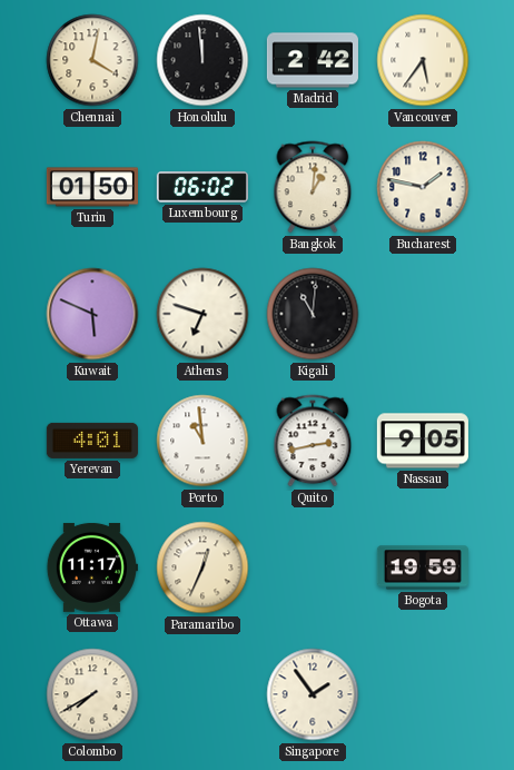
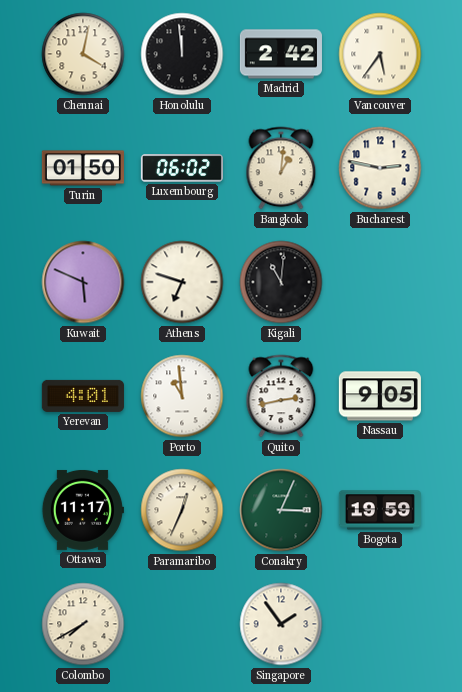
Bucharest: 1:47 -> 2:47 (380, 168)
Conakry: none -> 3:04 (281, 510)
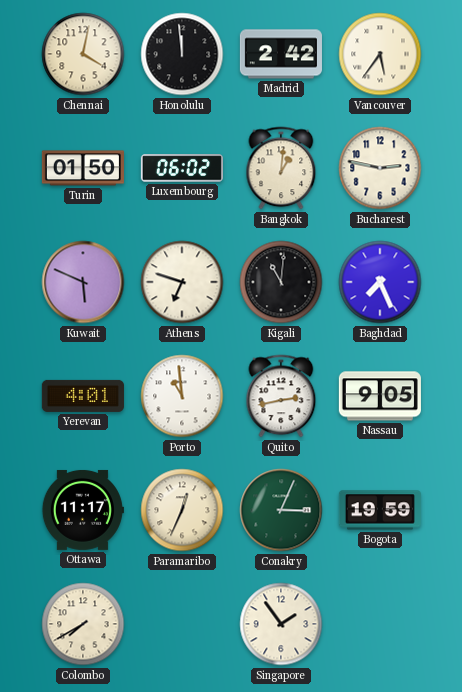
Baghdad: none -> 7:26 (380, 282)
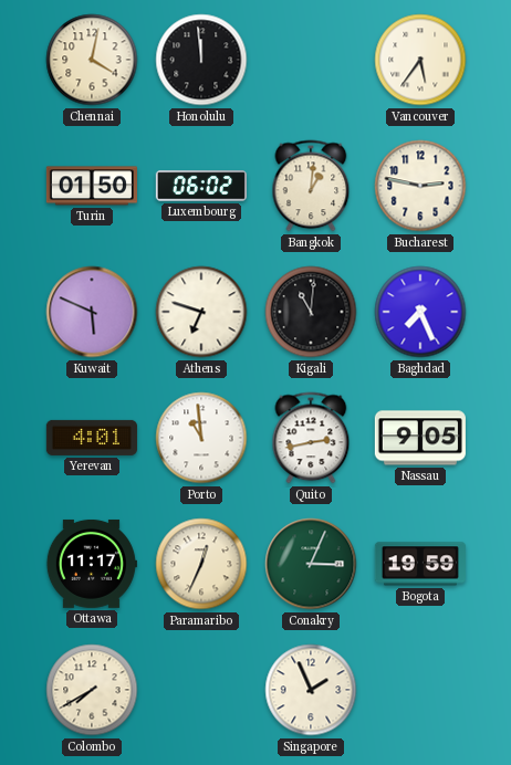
Madrid: 2:42 -> none (281, 54)
Singapore: 1:54 -> 1:56 (311, 690)
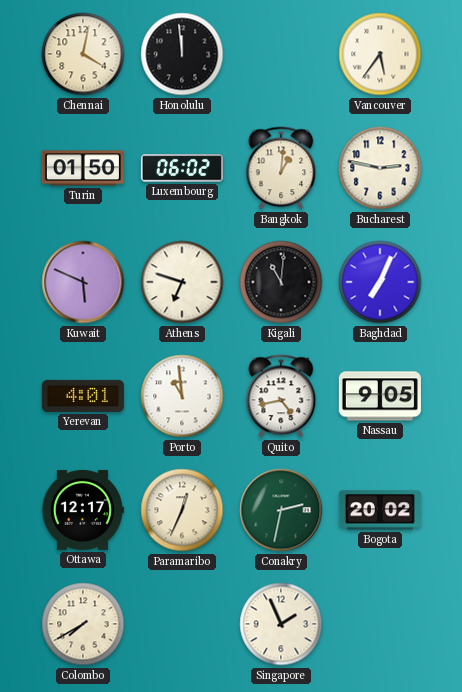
Baghdad: 7:26 -> 7:04 (380, 282)
Quito: 2:43 -> 4:43 (281, 396)
Ottawa: 11:17 -> 12:17 (83, 510)
Conakry: 3:04 -> 2:32 (281, 510)
Bogota: 19:59 -> 20:02 (380, 510)
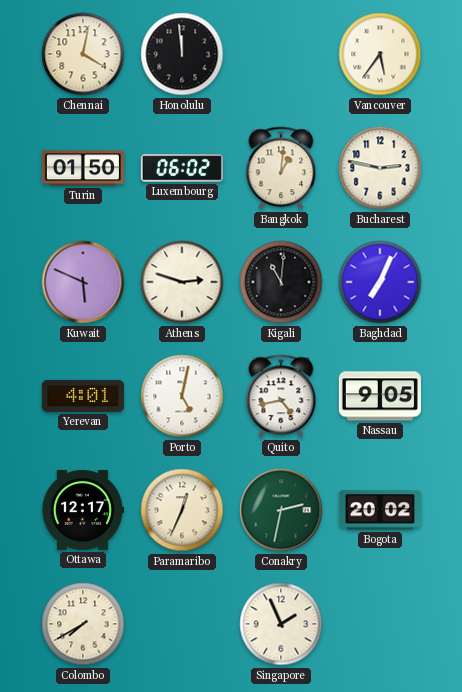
Athens: 6:48 -> 2:48 (182, 282)
Porto: 10:59 -> 5:02 (182, 396)
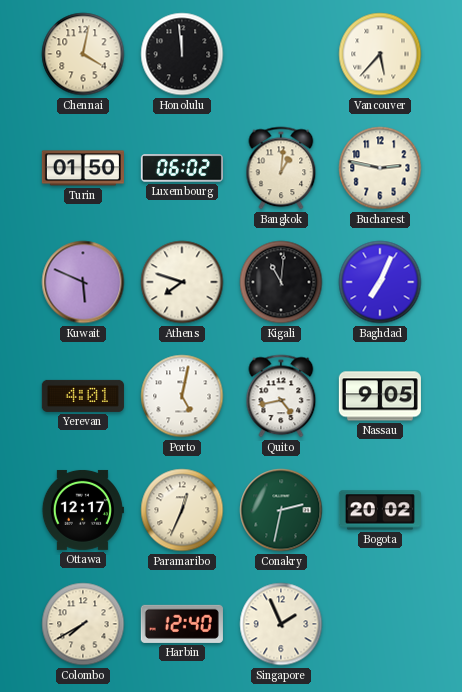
Vancouver: 5:36 -> 5:37 (380, 54)
Athens: 2:48 -> 7:48 (182, 282)
Harbin: none -> 12:40 (182, 624)
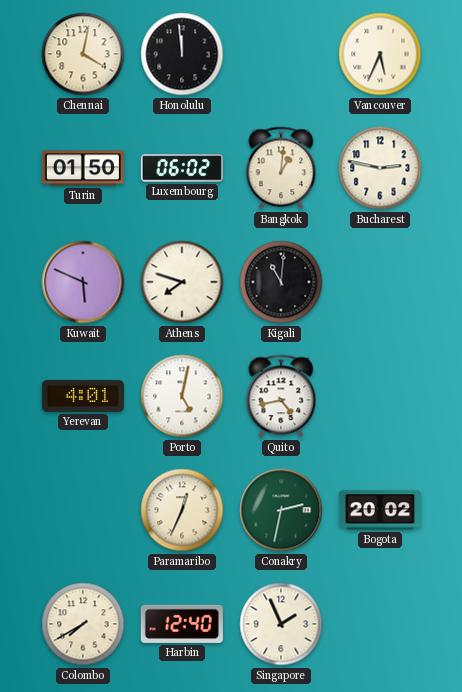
Vancouver: 5:37 -> 5:34 (380, 54)
Baghdad: 7:04 -> none (380, 282)
Nassau: 9:05 -> none (380, 396)
Ottawa: 12:17 -> none (83, 510)
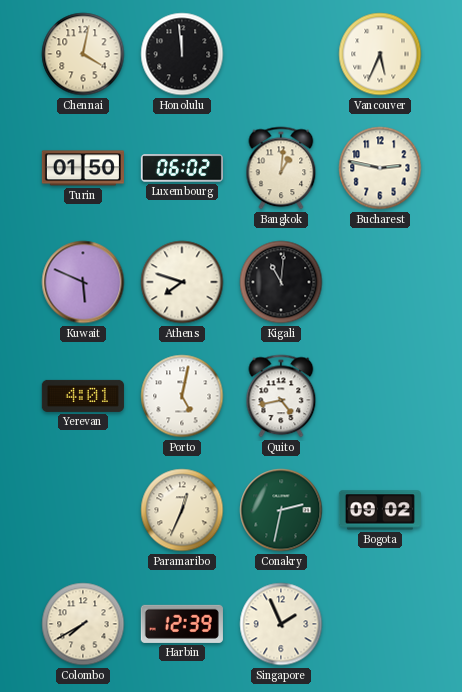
Bogota: 20:02 -> 09:02 (380, 510)
Harbin: 12:40 -> 12:39 (182, 624)
